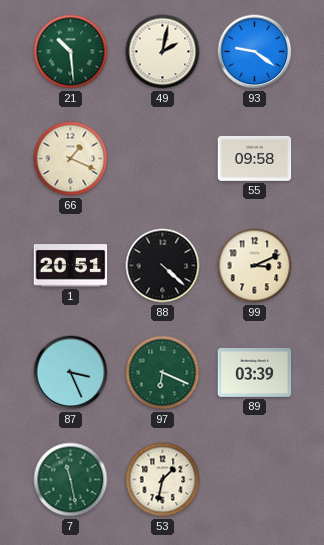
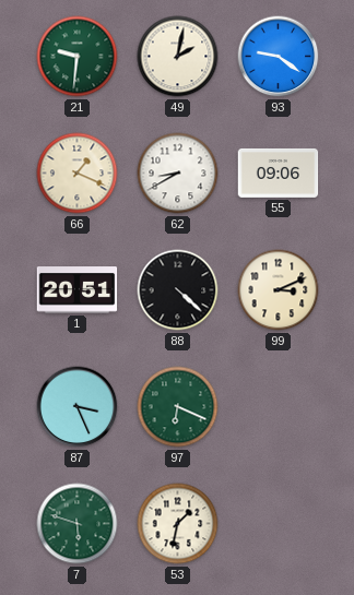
21: 10:29 -> 9:31 (78, 57)
62: none -> 8:40 (178, 174)
55: 09:58 -> 09:06 (279, 172)
89: 03:39 -> none (255, 373)
7: 11:28 -> 5:48 (78, 524)
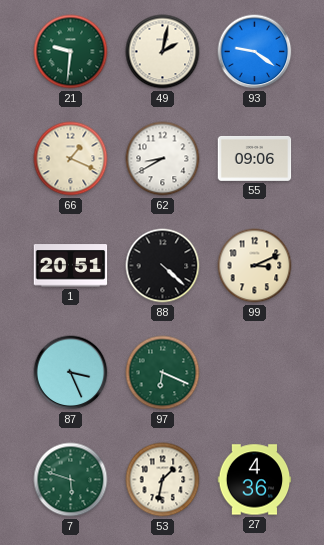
27: none -> 4:36 (255, 480)
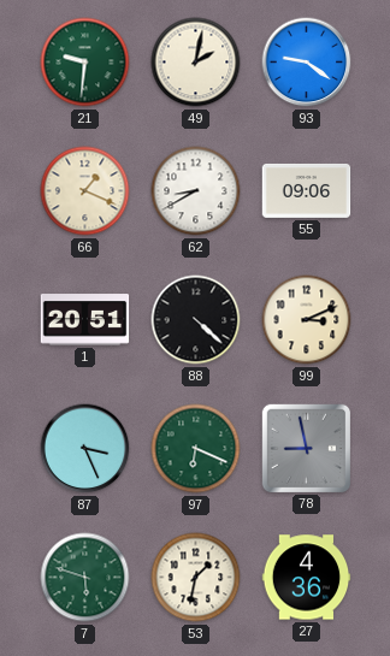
78: none -> 8:58 (306, 448)
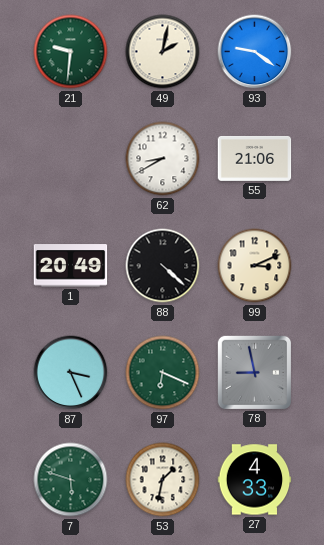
66: 1:19 -> none (85, 191)
55: 09:06 -> 21:06 (255, 158)
1: 20:51 -> 20:49 (71, 266)
27: 4:36 -> 4:33 (255, 480)
